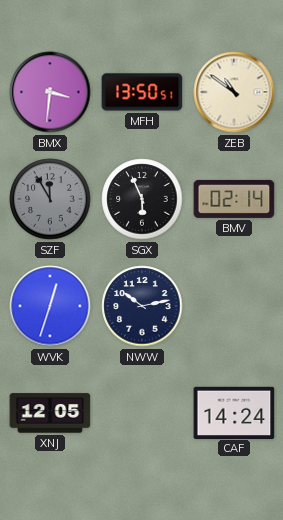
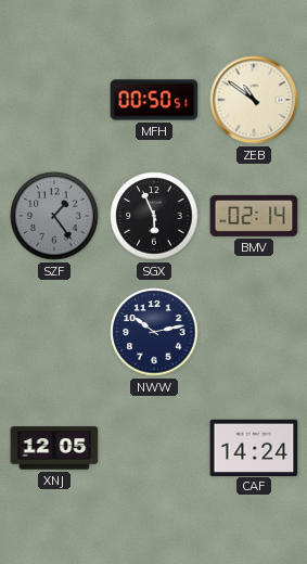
BMX: 3:31 -> none (50, 92)
MFH: 13:50 -> 00:50 (154, 100)
SZF: 11:55 -> 1:24 (54, 216)
WVK: 12:33 -> none (50, 306)
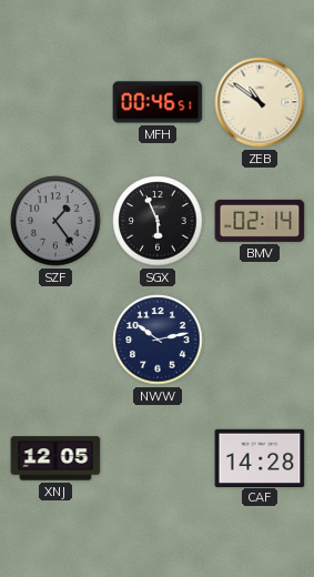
MFH: 00:50 -> 00:46 (158, 102)
CAF: 14:24 -> 14:28 (260, 457)
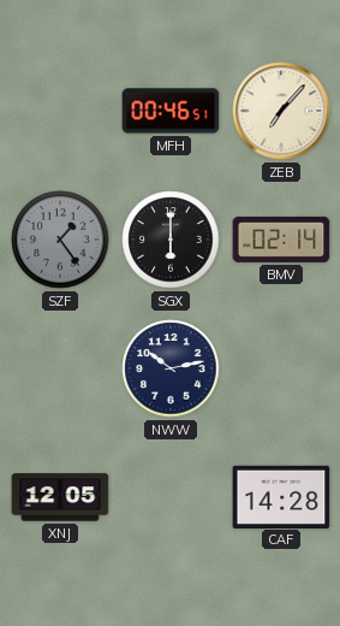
ZEB: 10:51 -> 7:07 (281, 111)
SGX: 5:56 -> 6:00 (171, 240)
